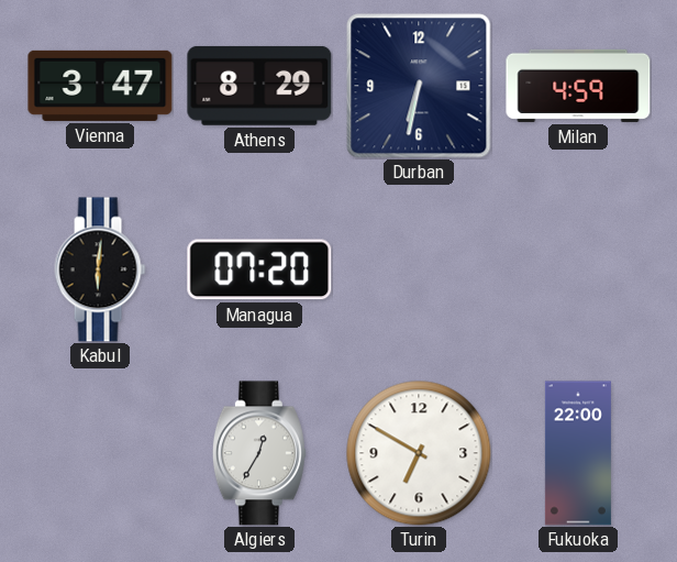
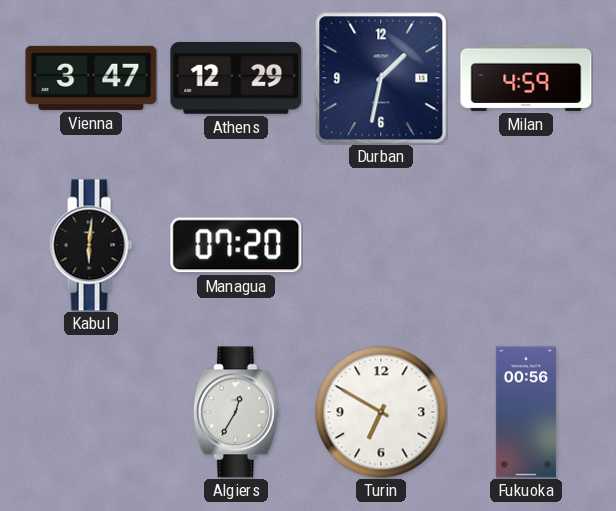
Athens: 8:29 -> 12:29 (236, 78)
Durban: 6:32 -> 1:32 (381, 78)
Fukuoka: 22:00 -> 00:56 (526, 412)
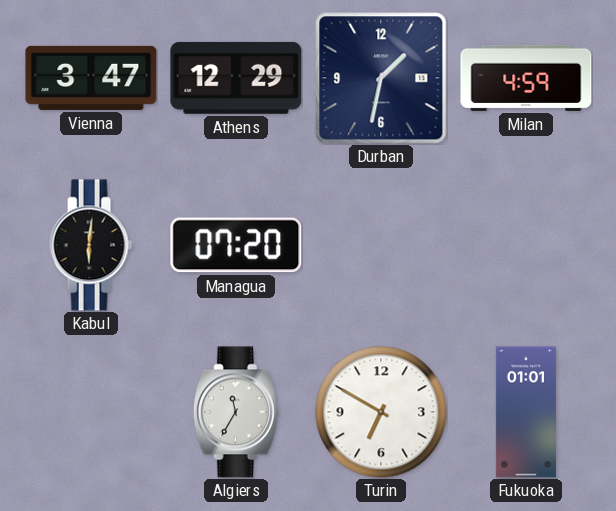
Algiers: 12:35 -> 11:35 (236, 412)
Fukuoka: 00:56 -> 01:01 (526, 412)
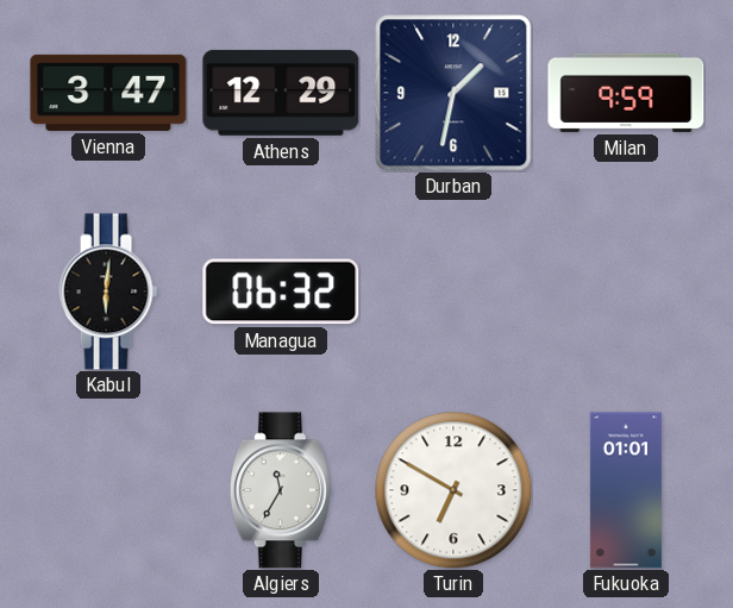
Milan: 4:59 -> 9:59 (626, 93)
Managua: 07:20 -> 06:32 (281, 292)
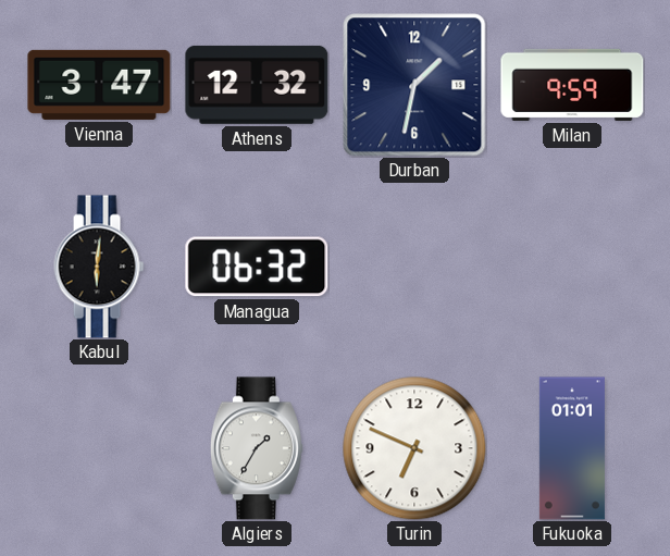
Athens: 12:29 -> 12:32 (257, 85)
Algiers: 11:35 -> 1:35 (257, 448)
Turin: 6:50 -> 6:49 (414, 448)
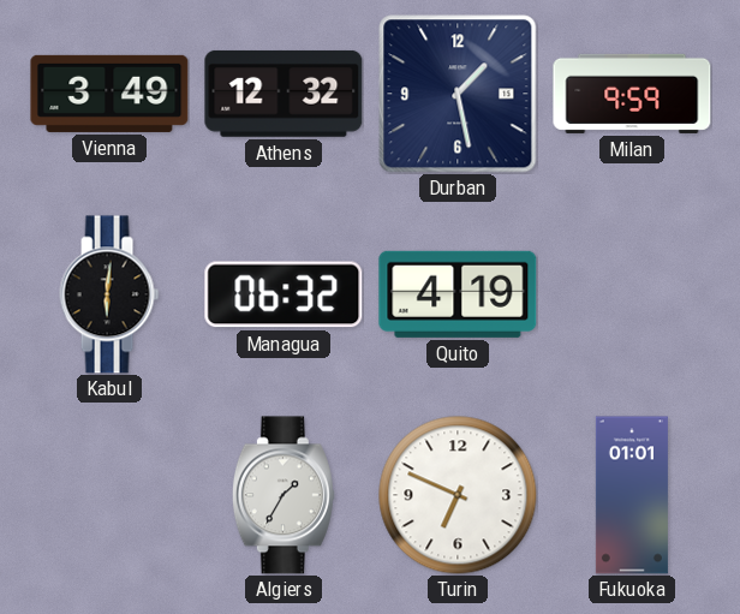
Vienna: 3:47 -> 3:49 (109, 94)
Durban: 1:32 -> 1:28 (458, 94)
Quito: none -> 4:19 (458, 294)
